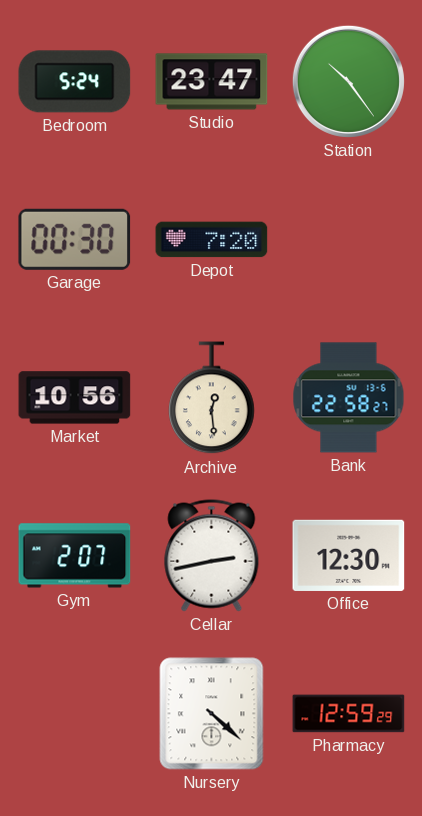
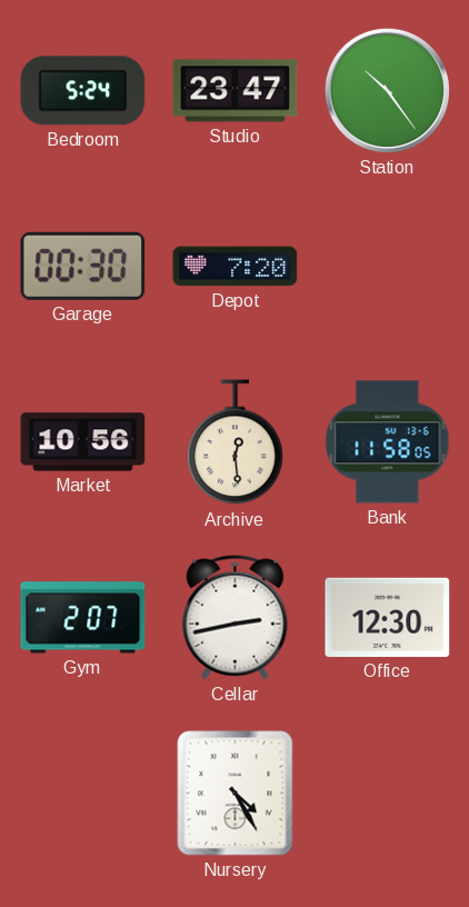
Bank: 22:58 -> 11:58 (388, 442)
Nursery: 4:22 -> 4:25 (236, 794)
Pharmacy: 12:59 -> none (349, 714)
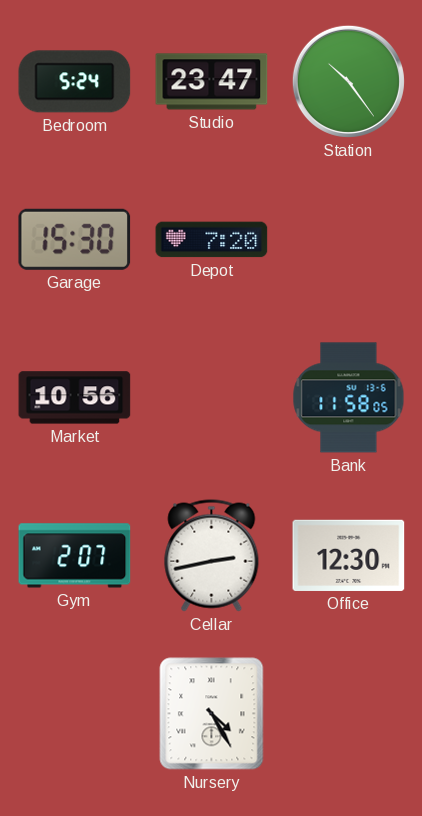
Garage: 00:30 -> 15:30 (75, 239)
Archive: 12:29 -> none (236, 442)
